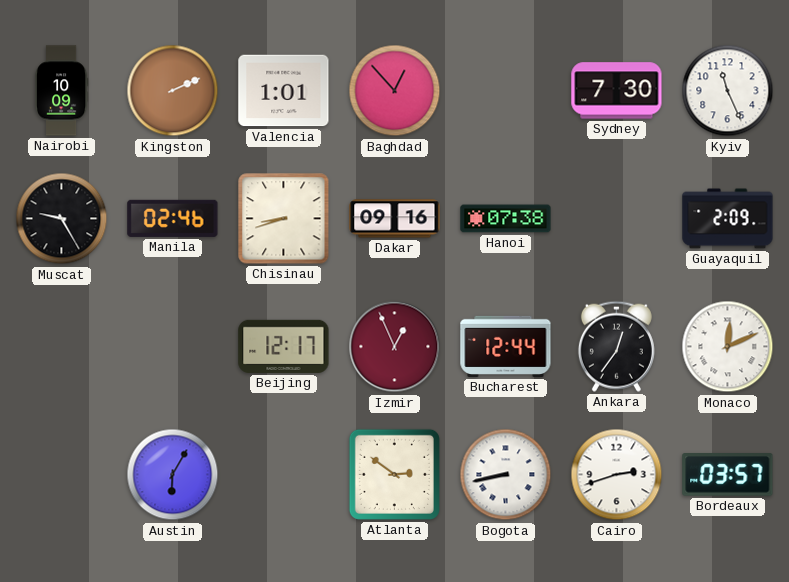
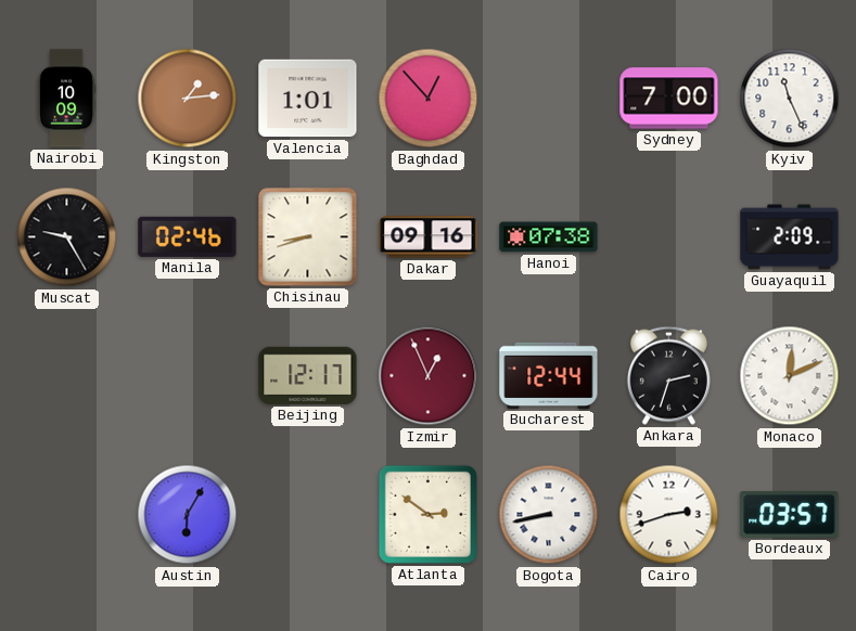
Kingston: 2:11 -> 1:14 (188, 99)
Sydney: 7:30 -> 7:00 (669, 99)
Ankara: 12:36 -> 2:33 (668, 375)
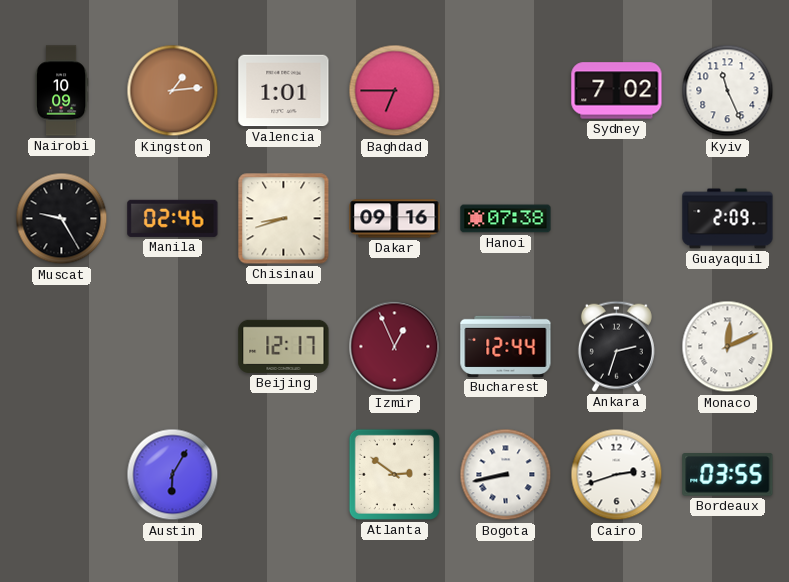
Baghdad: 12:53 -> 6:45 (395, 91)
Sydney: 7:00 -> 7:02 (617, 91)
Bordeaux: 03:57 -> 03:55 (728, 475)
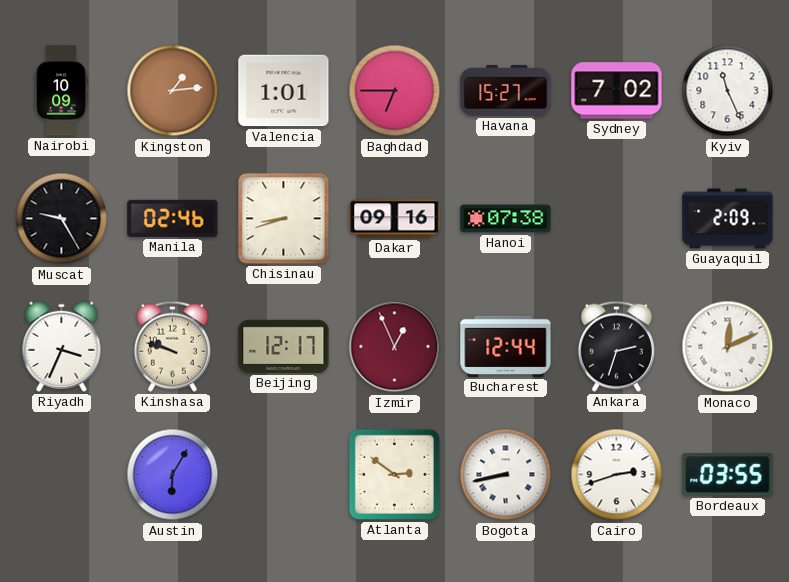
Havana: none -> 15:27 (506, 90)
Riyadh: none -> 3:34 (62, 346)
Kinshasa: none -> 9:48 (172, 346)
